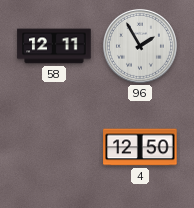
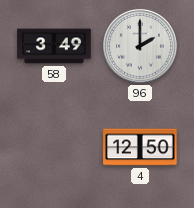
58: 12:11 -> 3:49 (54, 46)
96: 1:55 -> 2:00 (140, 46)
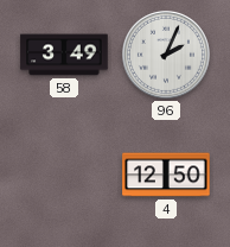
96: 2:00 -> 2:04 (166, 55)
